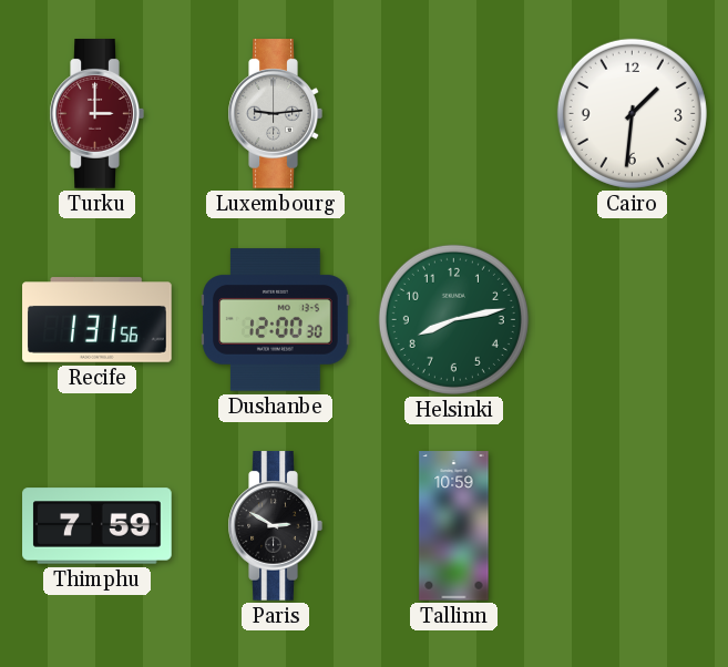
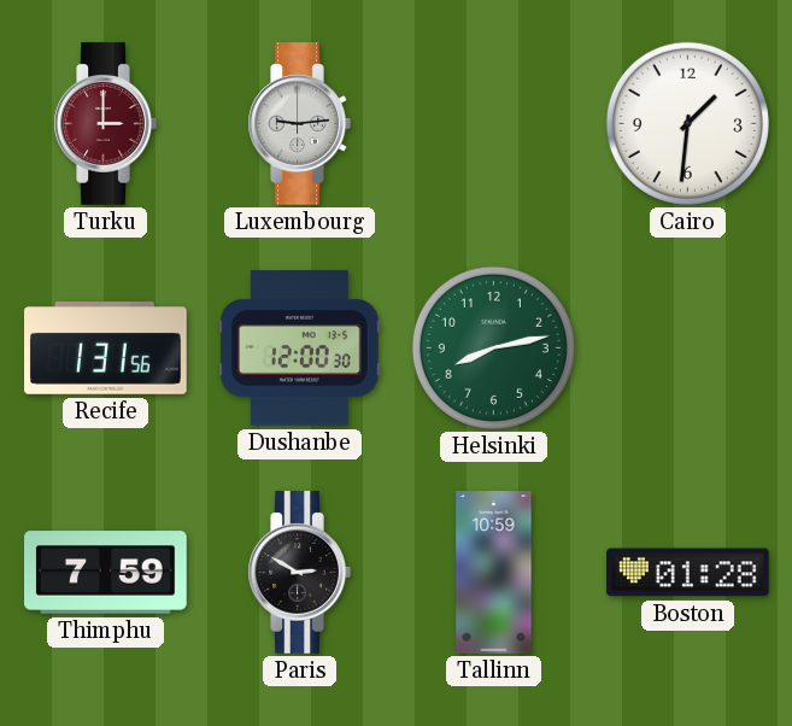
Boston: none -> 01:28 (688, 573)
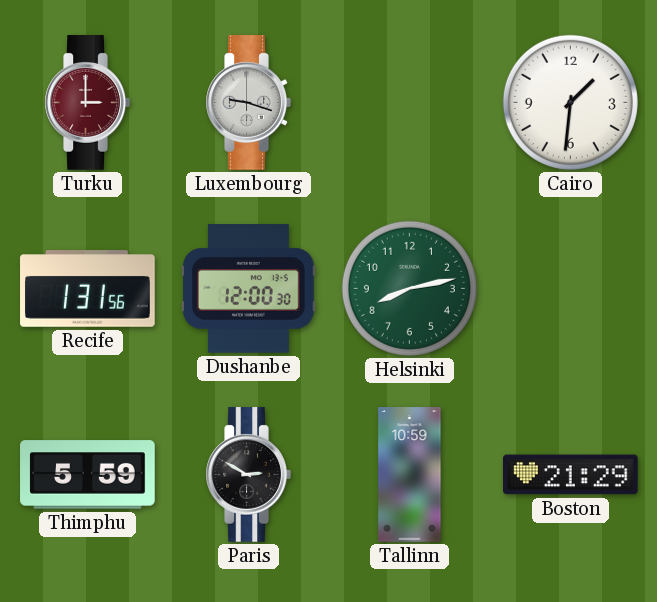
Luxembourg: 9:14 -> 9:18 (248, 103)
Thimphu: 7:59 -> 5:59 (88, 475)
Boston: 01:28 -> 21:29 (571, 475)
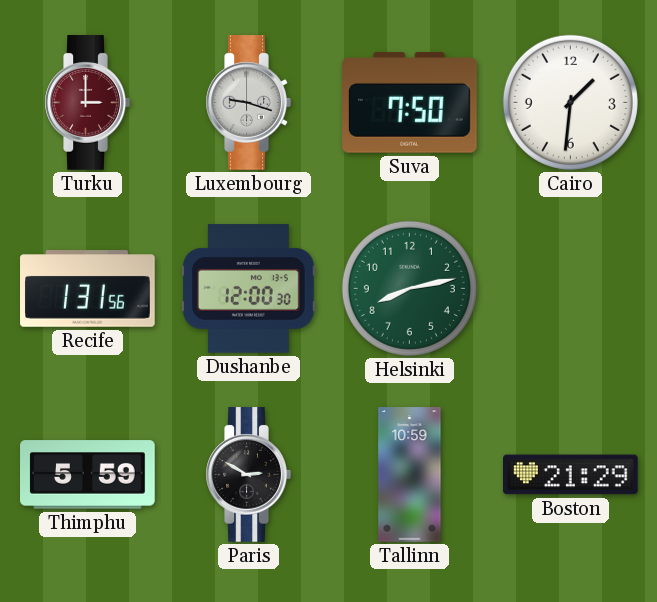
Suva: none -> 7:50 (410, 103)
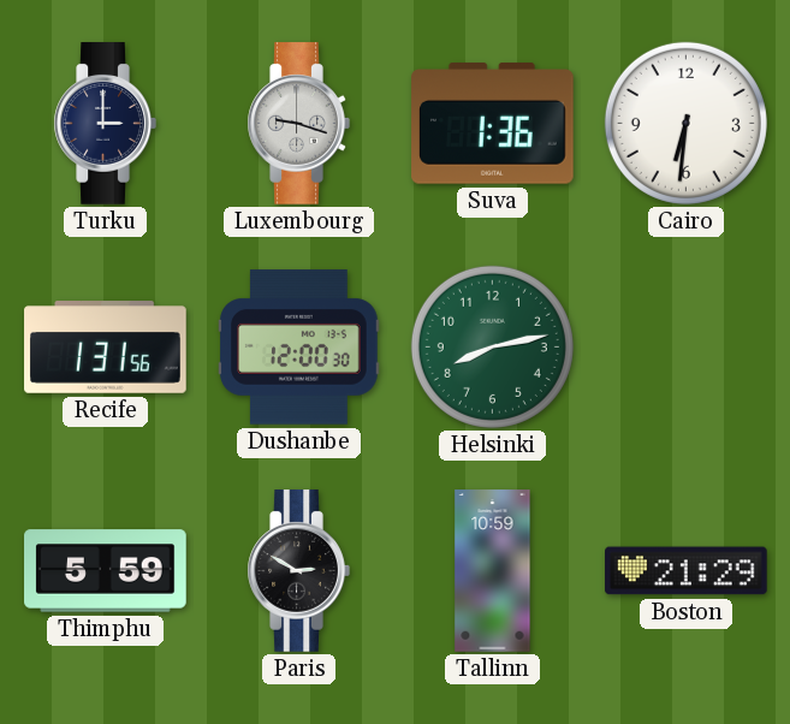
Turku dial: burgundy -> navy (105, 124)
Suva: 7:50 -> 1:36 (493, 124)
Cairo: 1:31 -> 6:31 (685, 123)
